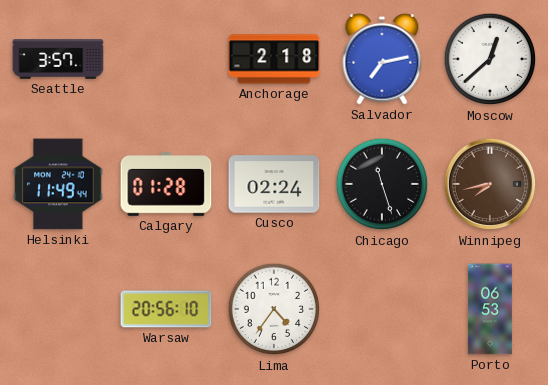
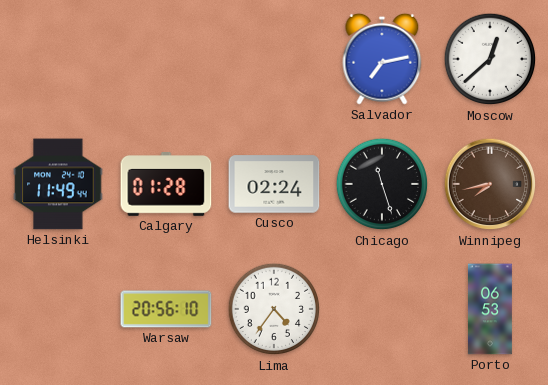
Seattle: 3:57 -> none (58, 59)
Anchorage: 2:18 -> none (274, 59)
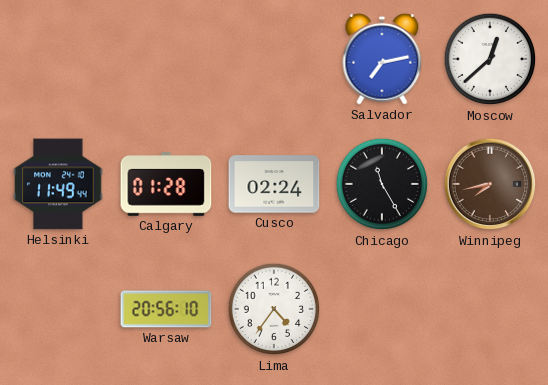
Chicago: 11:27 -> 11:25 (382, 184)
Porto: 06:53 -> none (490, 309)
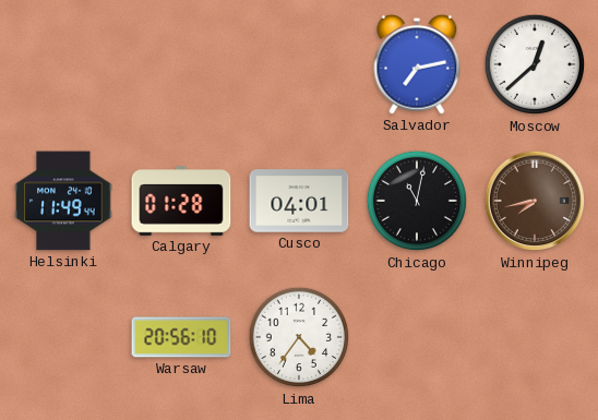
Cusco: 02:24 -> 04:01 (299, 201)
Chicago: 11:25 -> 11:02 (417, 201)
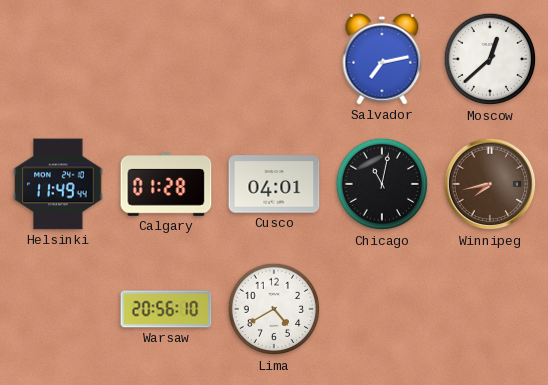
Lima: 4:36 -> 4:40 (274, 309)
